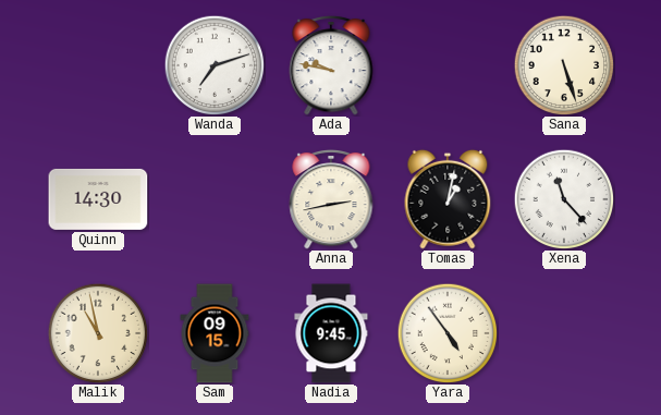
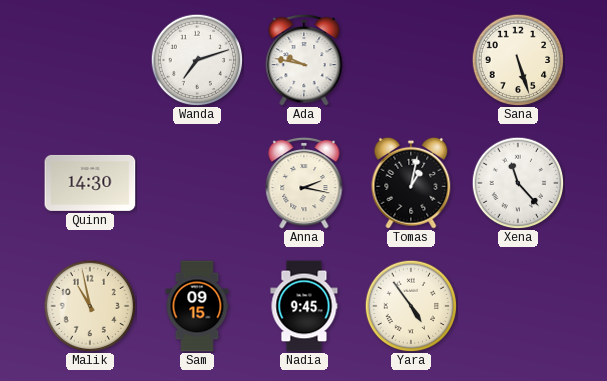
Anna: 2:43 -> 2:17 (304, 183)
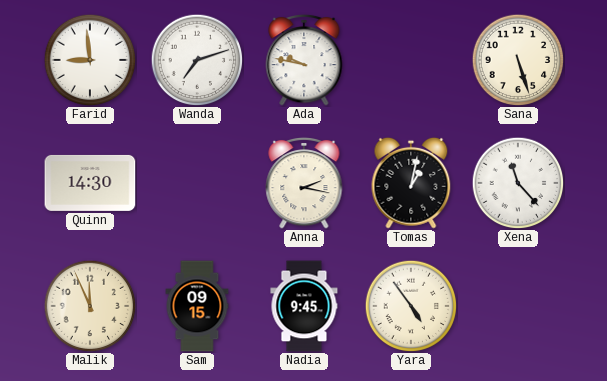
Farid: none -> 8:59 (90, 60)
Malik: 10:58 -> 11:56 (90, 306)
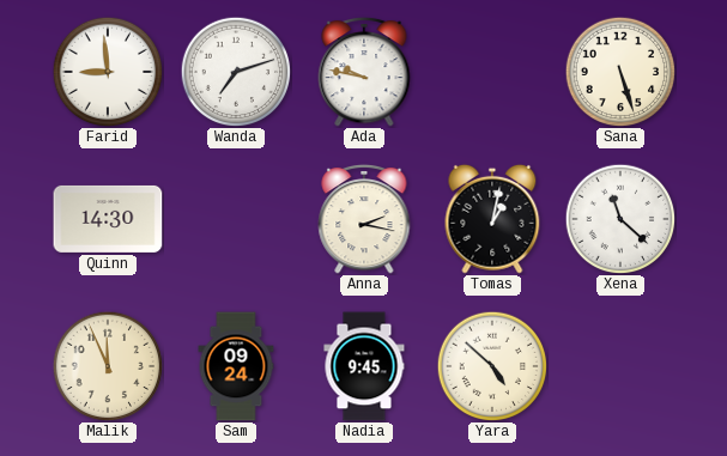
Xena: 11:23 -> 11:22 (620, 219)
Sam: 09:15 -> 09:24 (236, 366)
Yara: 4:54 -> 4:52 (492, 366)
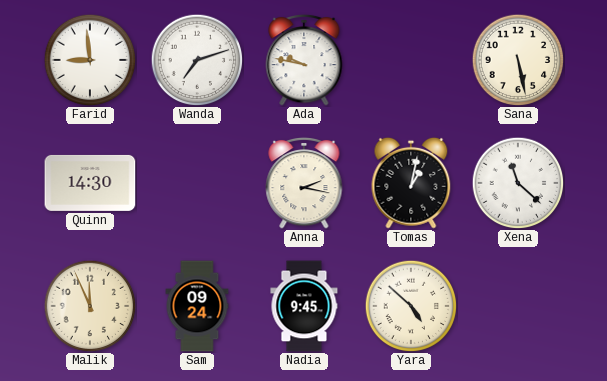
Sana: 5:27 -> 5:28 (518, 60)
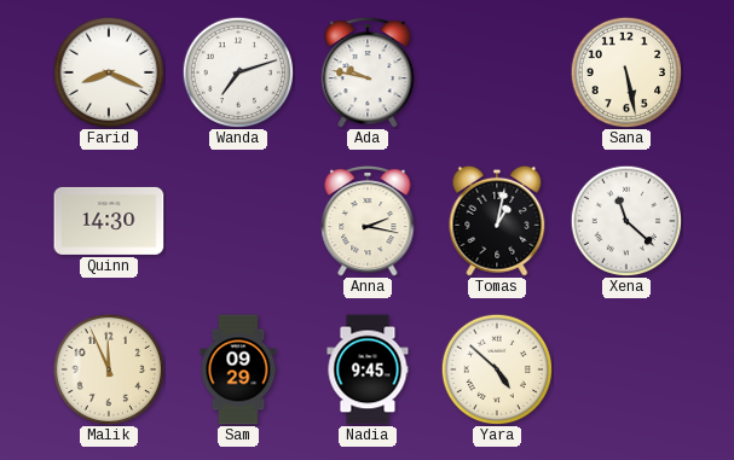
Farid: 8:59 -> 8:19 (109, 72)
Sam: 09:24 -> 09:29 (238, 369)
